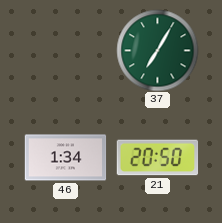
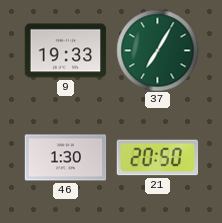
9: none -> 19:33 (65, 51)
46: 1:34 -> 1:30 (65, 158)
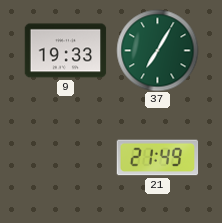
46: 1:30 -> none (65, 158)
21: 20:50 -> 21:49 (157, 158)
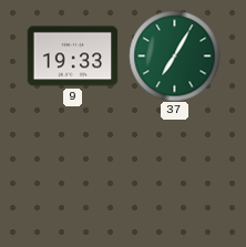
21: 21:49 -> none (157, 158)
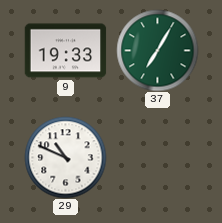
29: none -> 10:49 (65, 157)
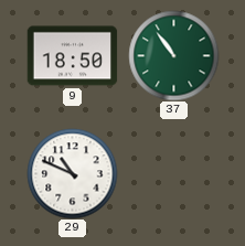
9: 19:33 -> 18:50 (72, 56)
37: 7:05 -> 10:54 (173, 55)
